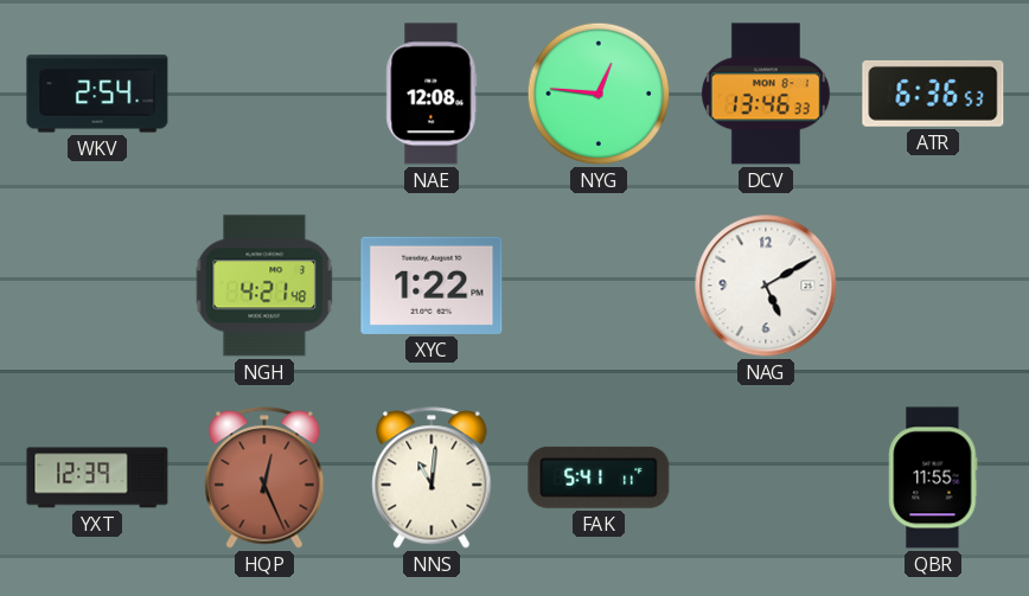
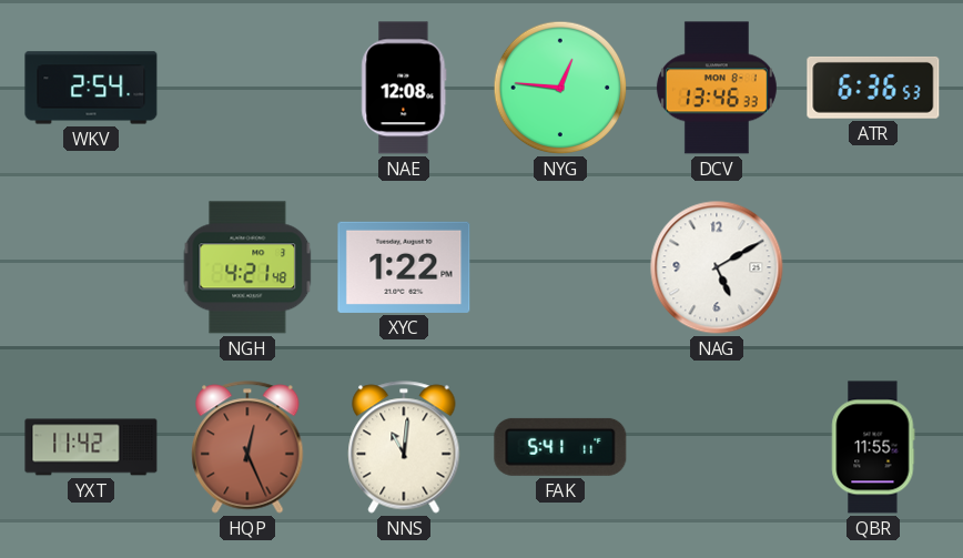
YXT: 12:39 -> 11:42 (91, 447)
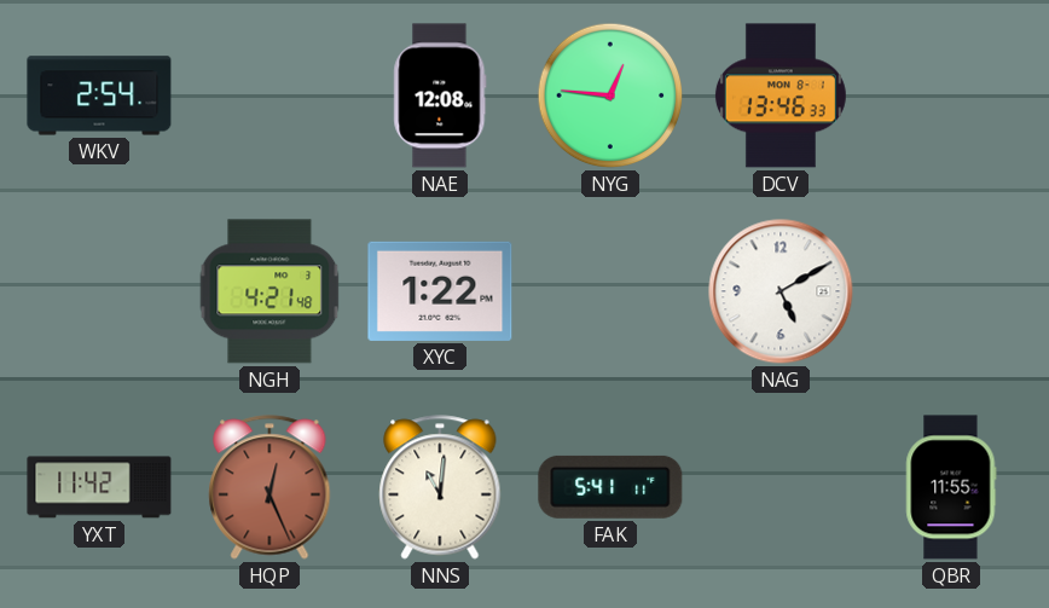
ATR: 6:36 -> none (873, 88)
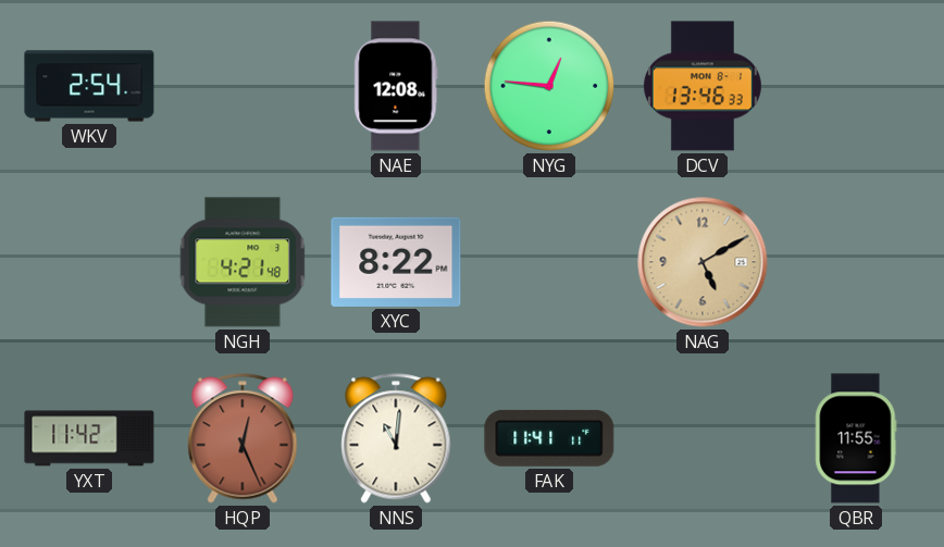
XYC: 1:22 -> 8:22 (396, 262)
NAG dial: white -> champagne (703, 262)
FAK: 5:41 -> 11:41 (549, 438)
